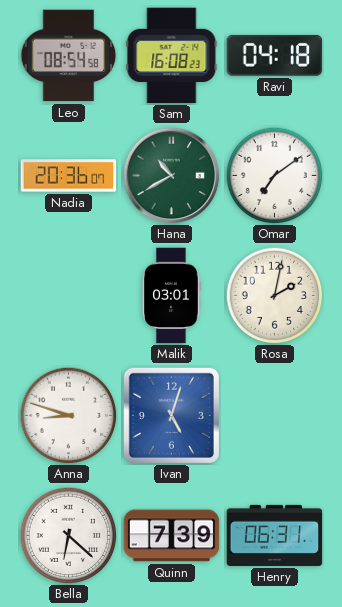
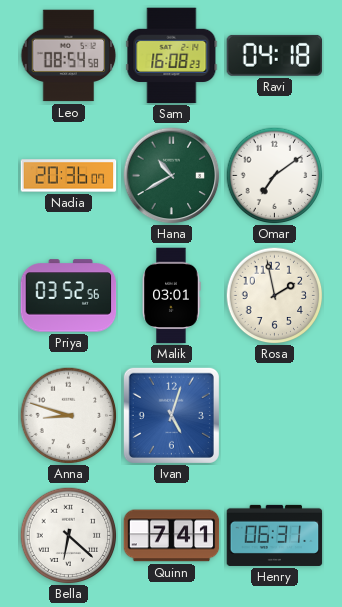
Priya: none -> 03:52 (69, 296)
Rosa: 2:02 -> 1:58 (274, 295)
Quinn: 7:39 -> 7:41 (172, 536)
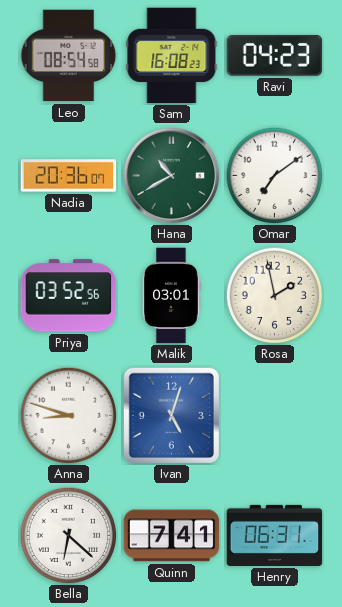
Ravi: 04:18 -> 04:23 (275, 55)
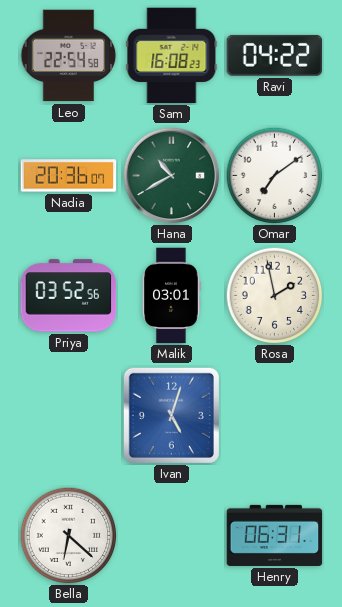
Leo: 08:54 -> 22:54 (69, 56)
Ravi: 04:23 -> 04:22 (275, 55)
Anna: 8:48 -> none (68, 415)
Quinn: 7:41 -> none (172, 536)
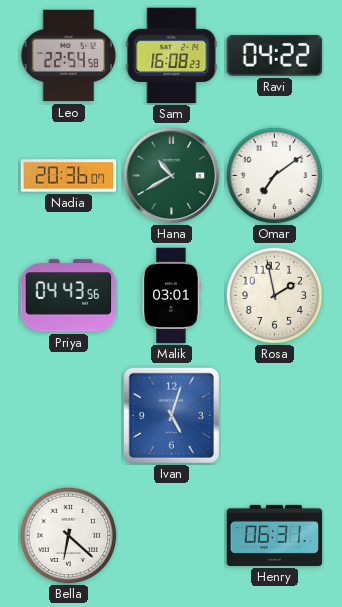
Priya: 03:52 -> 04:43 (69, 296)
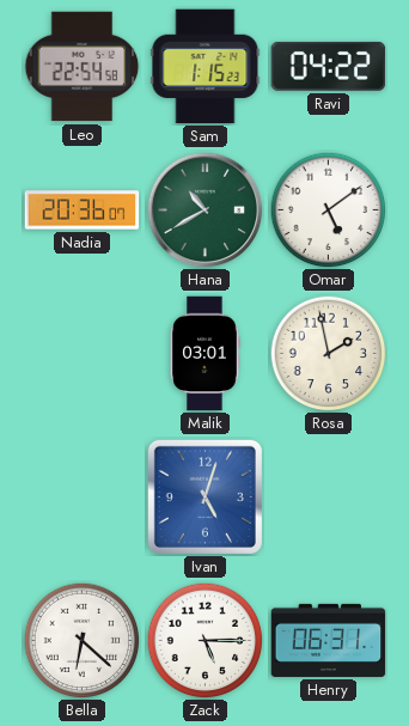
Sam: 16:08 -> 1:15 (206, 67)
Omar: 7:09 -> 5:09 (328, 209)
Priya: 04:43 -> none (69, 296)
Zack: none -> 5:15 (204, 640)
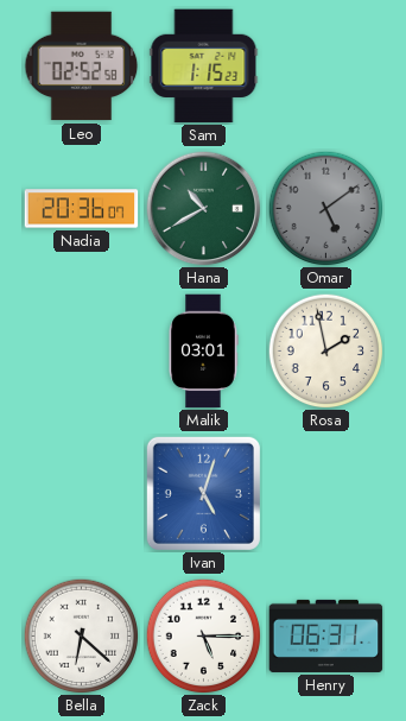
Leo: 22:54 -> 02:52 (82, 67)
Ravi: 04:22 -> none (329, 66)
Omar dial: white -> grey (325, 208)
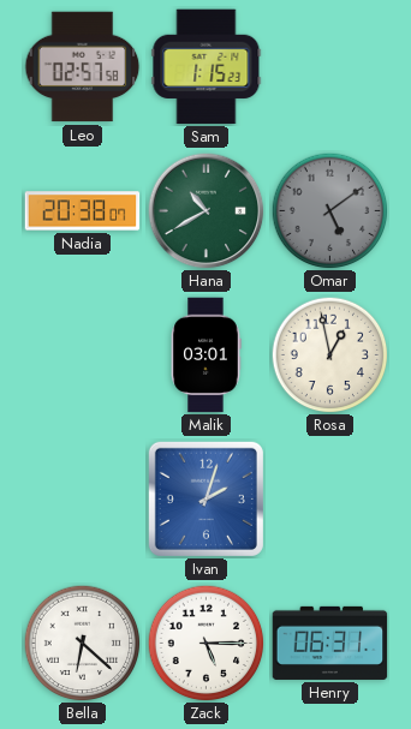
Leo: 02:52 -> 02:57 (83, 67)
Nadia: 20:36 -> 20:38 (83, 211)
Rosa: 1:58 -> 12:58 (329, 354)
Ivan: 5:03 -> 2:03 (205, 498)
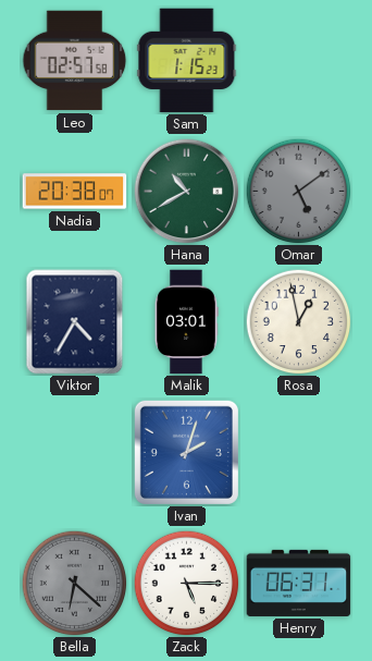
Viktor: none -> 4:35 (75, 322)
Bella dial: white -> grey (74, 583)
